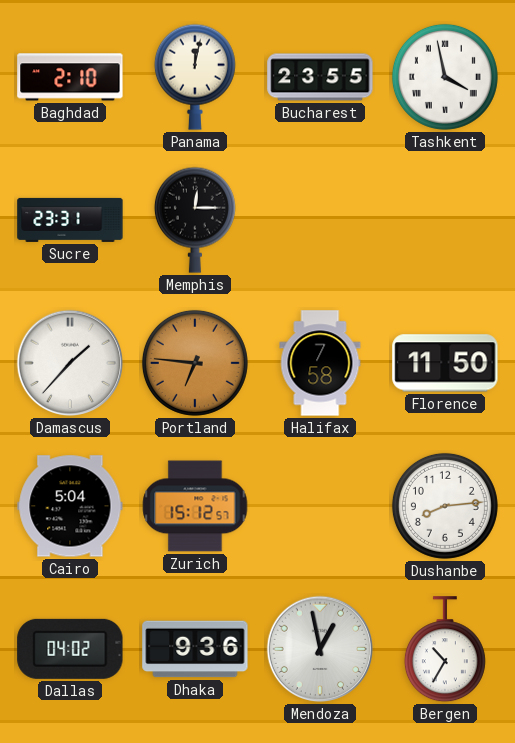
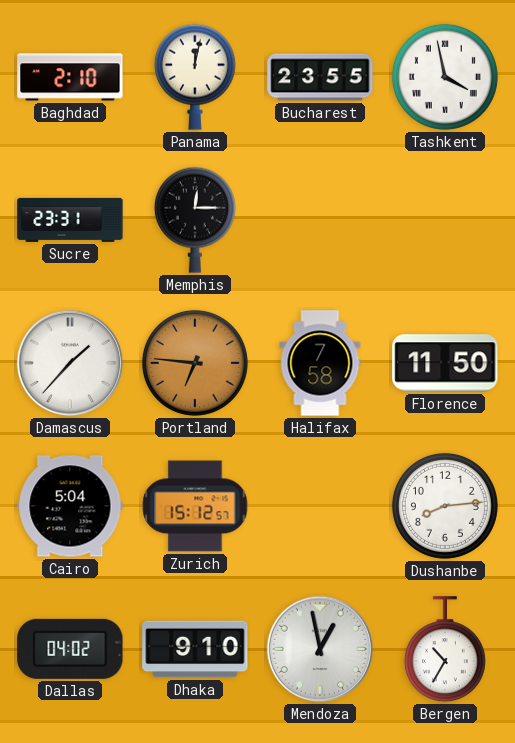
Dhaka: 9:36 -> 9:10 (195, 649)
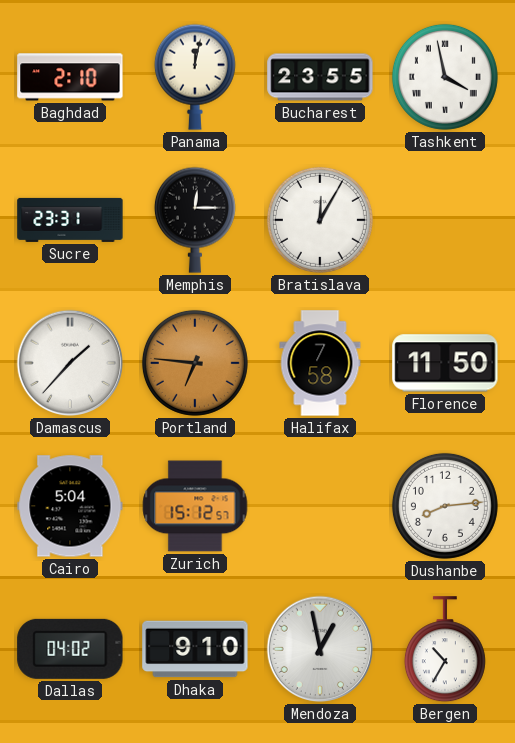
Bratislava: none -> 12:05 (320, 220)
